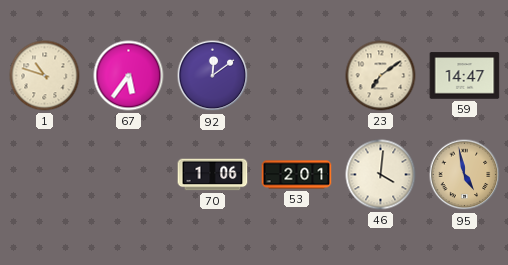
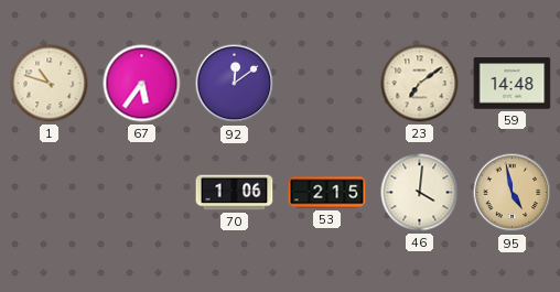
59: 14:47 -> 14:48 (513, 84)
53: 2:01 -> 2:15 (327, 193)
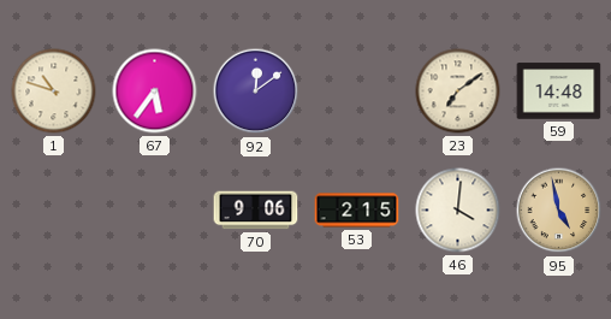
70: 1:06 -> 9:06 (256, 211)
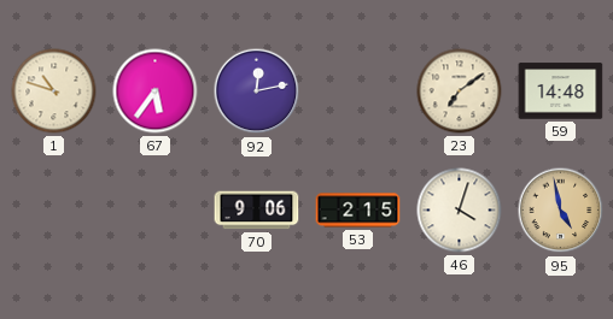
92: 12:09 -> 12:13 (257, 91)
46: 4:01 -> 4:03 (460, 211)
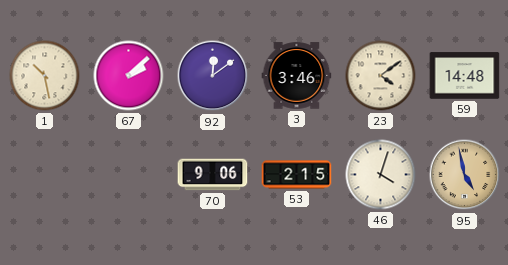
1: 10:48 -> 10:28 (45, 76)
67: 5:36 -> 2:08 (129, 76)
92: 12:13 -> 12:09 (213, 76)
3: none -> 3:46 (297, 76)
23: 7:09 -> 4:09 (381, 76)
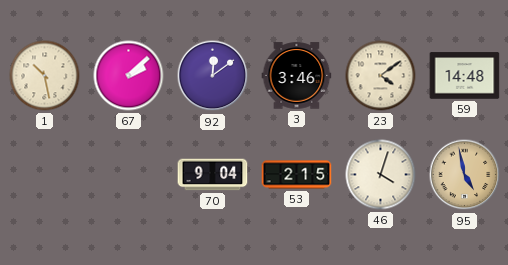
70: 9:06 -> 9:04 (213, 175)
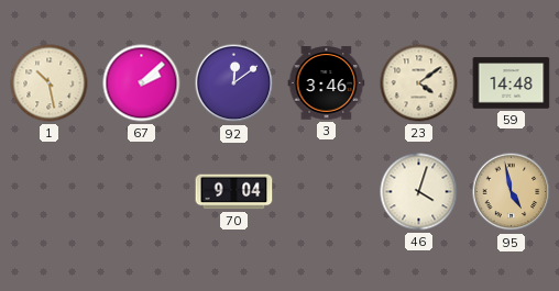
53: 2:15 -> none (297, 175)
